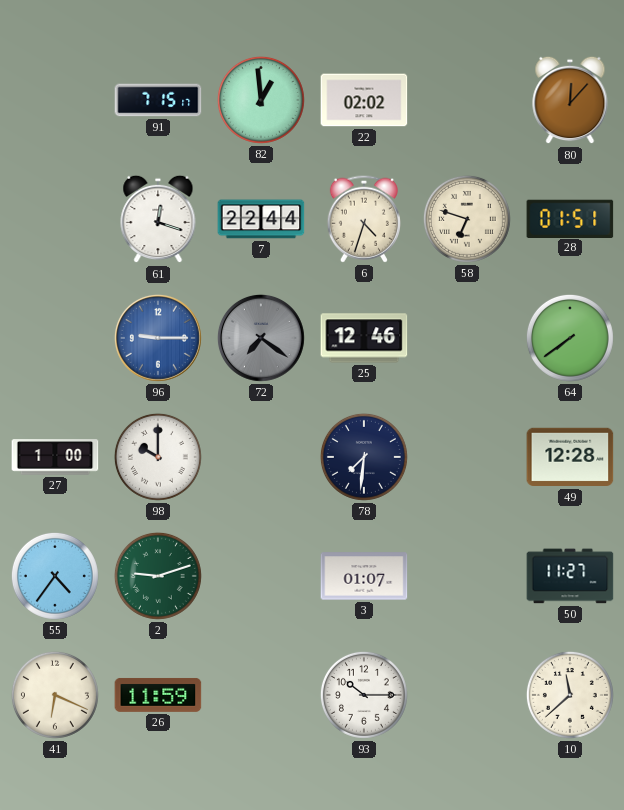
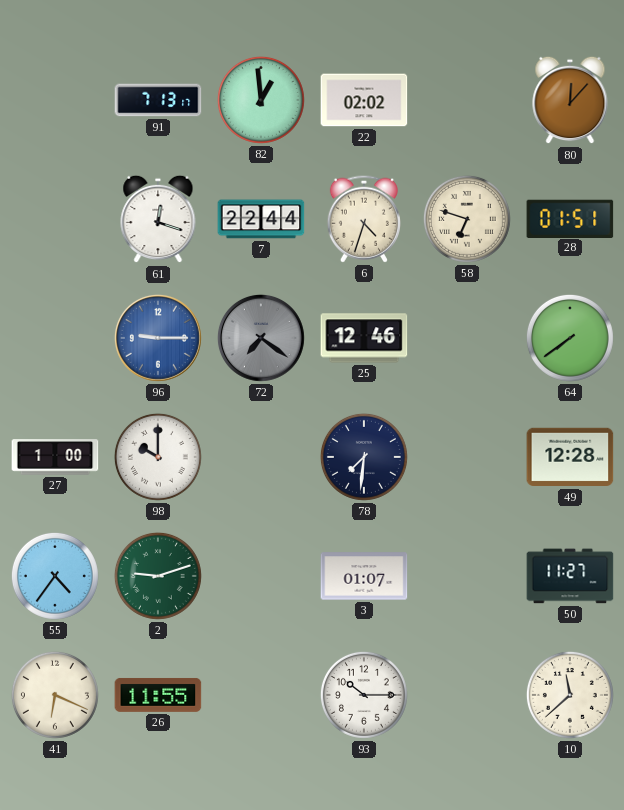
91: 7:15 -> 7:13 (158, 100)
26: 11:59 -> 11:55 (158, 695)
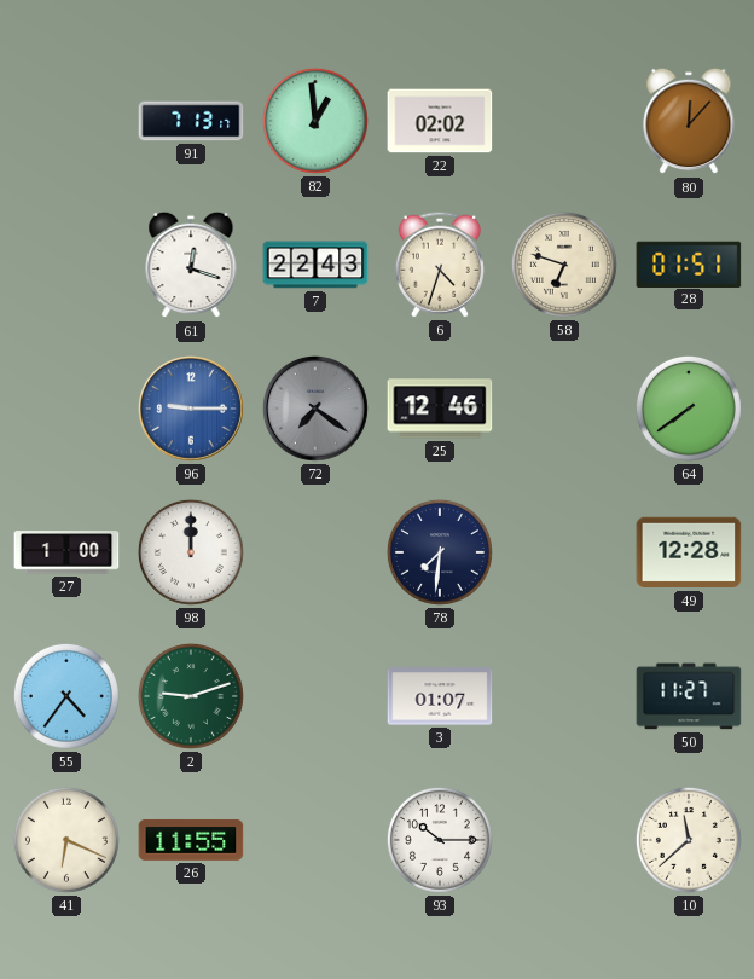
7: 22:44 -> 22:43 (315, 265)
98: 10:00 -> 12:00 (191, 552)
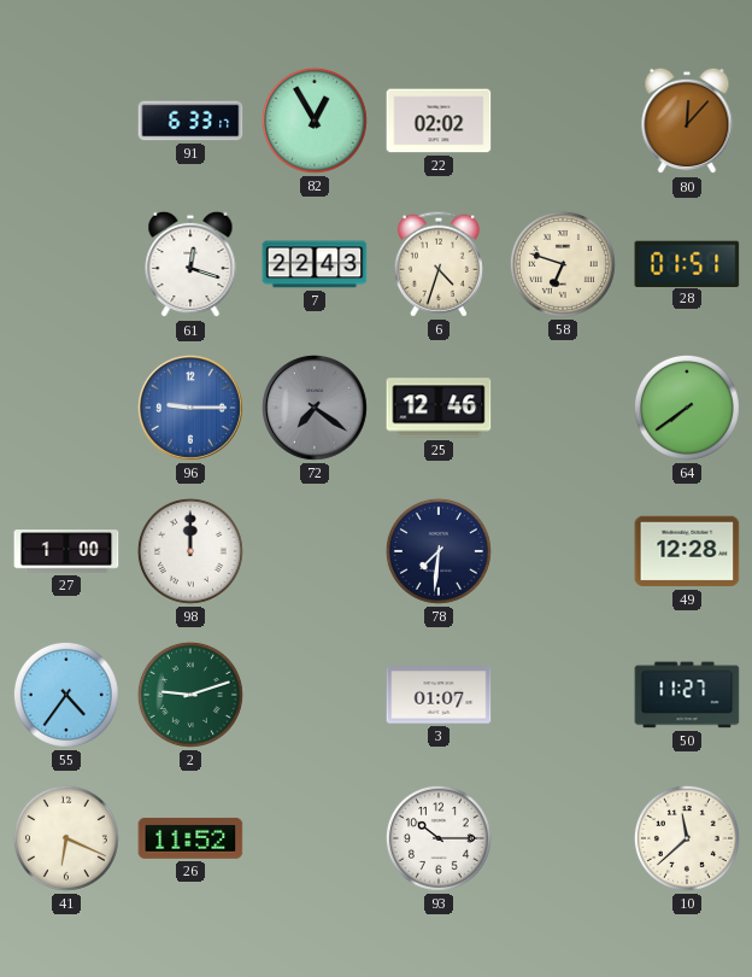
91: 7:13 -> 6:33 (190, 121)
82: 12:59 -> 12:55 (315, 121)
26: 11:55 -> 11:52 (190, 838)
